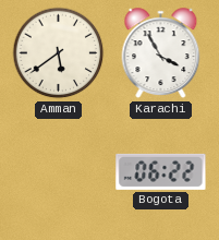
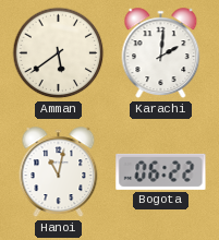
Karachi: 3:55 -> 2:01 (161, 53)
Hanoi: none -> 11:02 (59, 172)
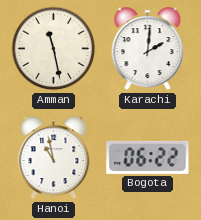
Amman: 5:39 -> 11:28 (54, 49)
Hanoi: 11:02 -> 10:58 (54, 158)
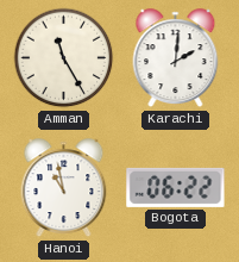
Amman: 11:28 -> 11:25 (64, 58)
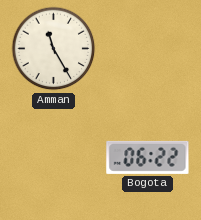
Karachi: 2:01 -> none (176, 58)
Hanoi: 10:58 -> none (64, 188)
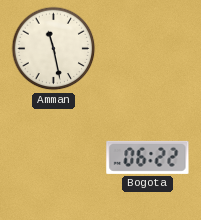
Amman: 11:25 -> 11:28 (54, 49)
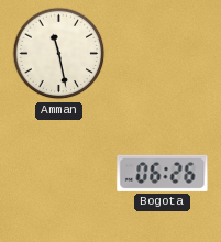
Bogota: 06:22 -> 06:26 (163, 173)
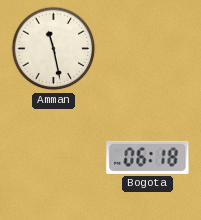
Bogota: 06:26 -> 06:18 (148, 157)
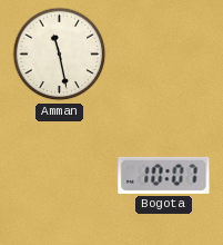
Bogota: 06:18 -> 10:07 (164, 175)
